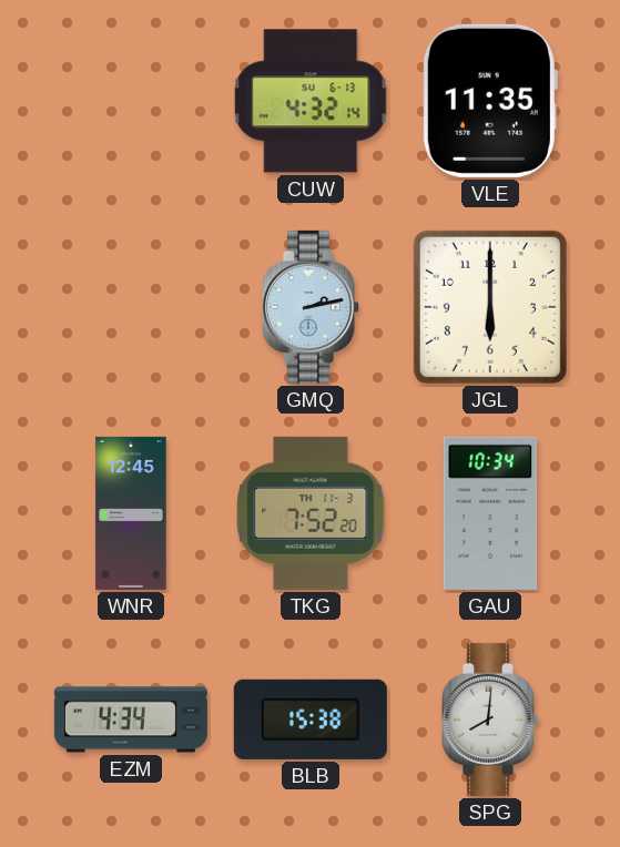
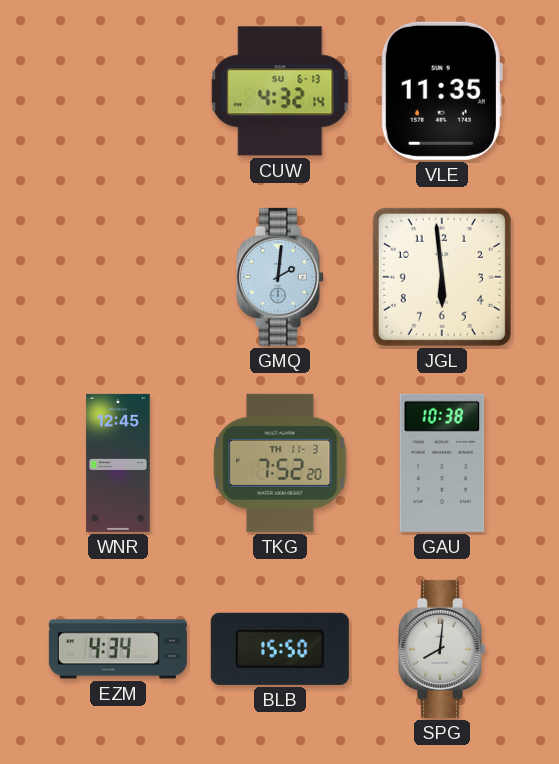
GMQ: 2:13 -> 2:01 (279, 277)
JGL: 6:00 -> 5:59 (442, 277)
GAU: 10:34 -> 10:38 (442, 463)
BLB: 15:38 -> 15:50 (280, 649)
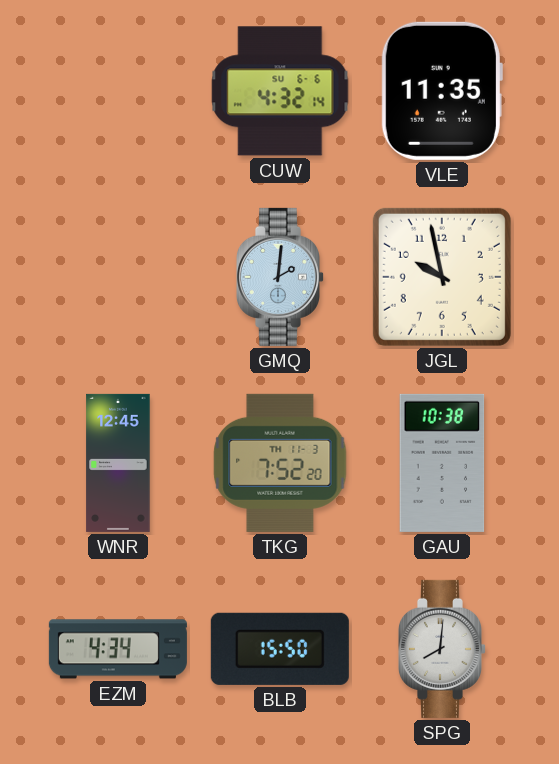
CUW date: SU 6-13 -> SU 6-6 (280, 91)
JGL: 5:59 -> 9:58 (442, 277)
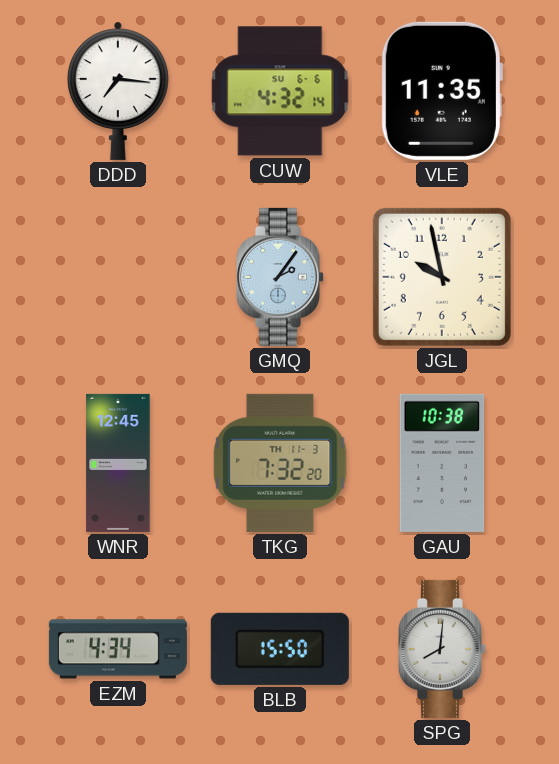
DDD: none -> 7:16 (119, 91)
GMQ: 2:01 -> 2:06 (279, 277)
TKG: 7:52 -> 7:32 (280, 463)
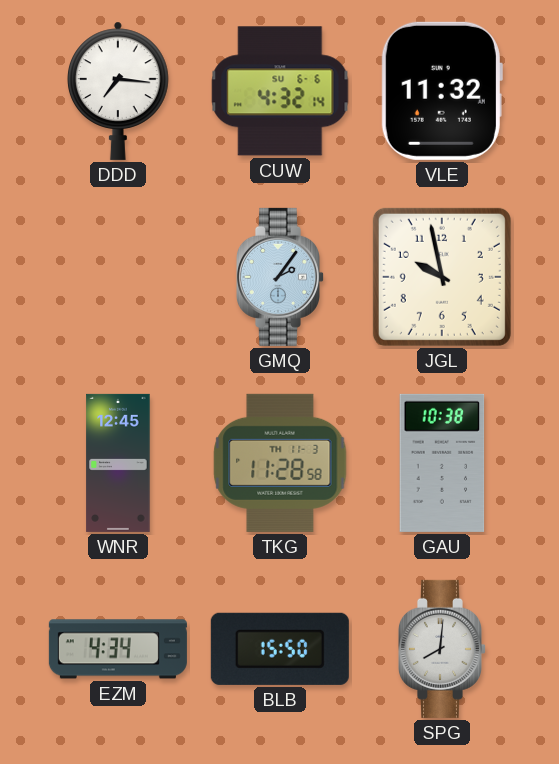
VLE: 11:35 -> 11:32 (442, 91)
TKG: 7:32 -> 11:28 (280, 463)
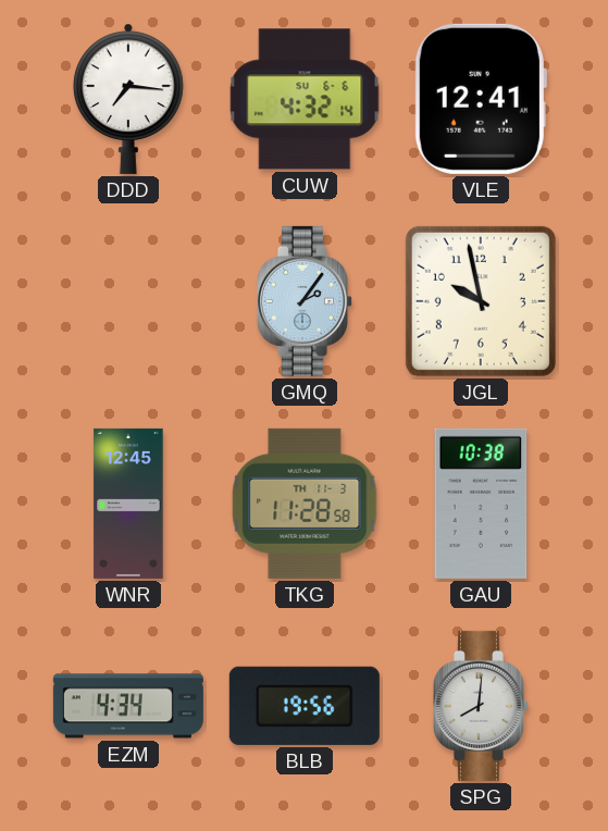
VLE: 11:32 -> 12:41 (481, 99)
BLB: 15:50 -> 19:56 (305, 706)
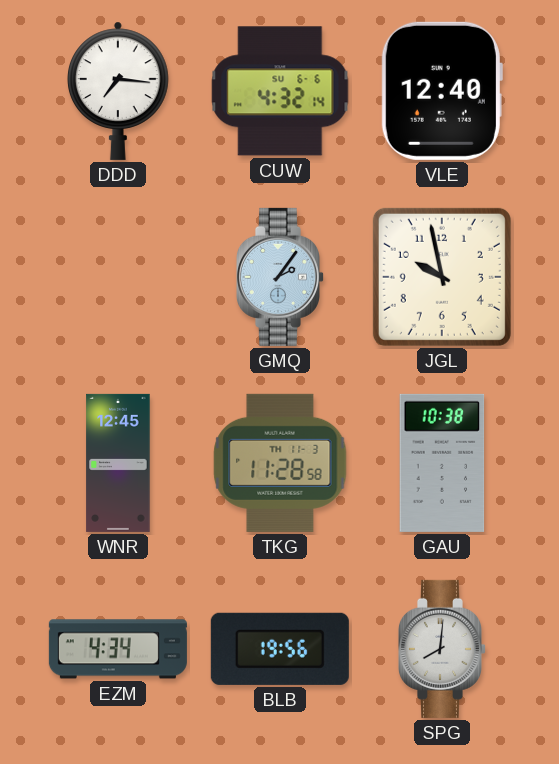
VLE: 12:41 -> 12:40 (442, 91)
